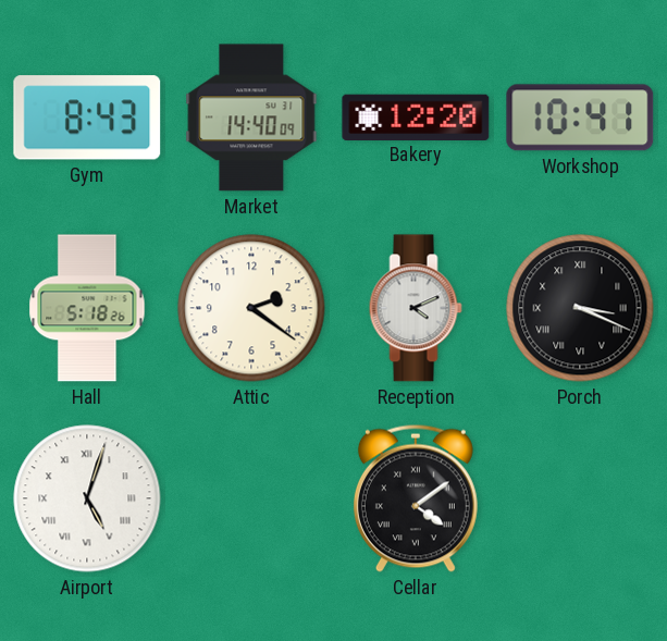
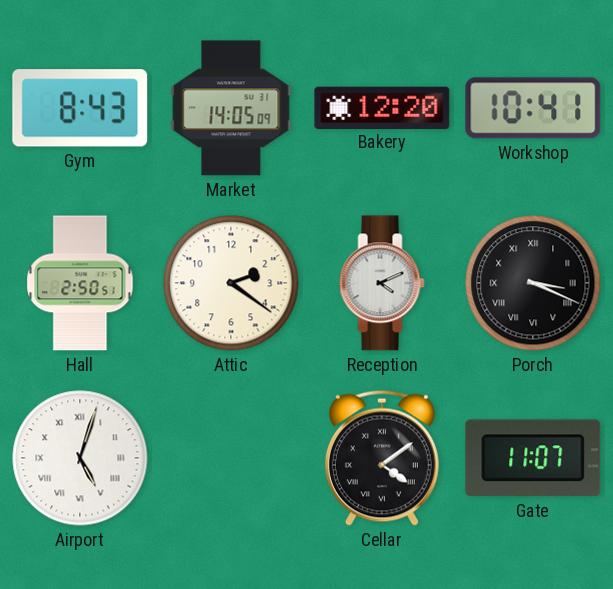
Market: 14:40 -> 14:05 (231, 108)
Hall: 5:18 -> 2:50 (80, 283)
Gate: none -> 11:07 (533, 458)
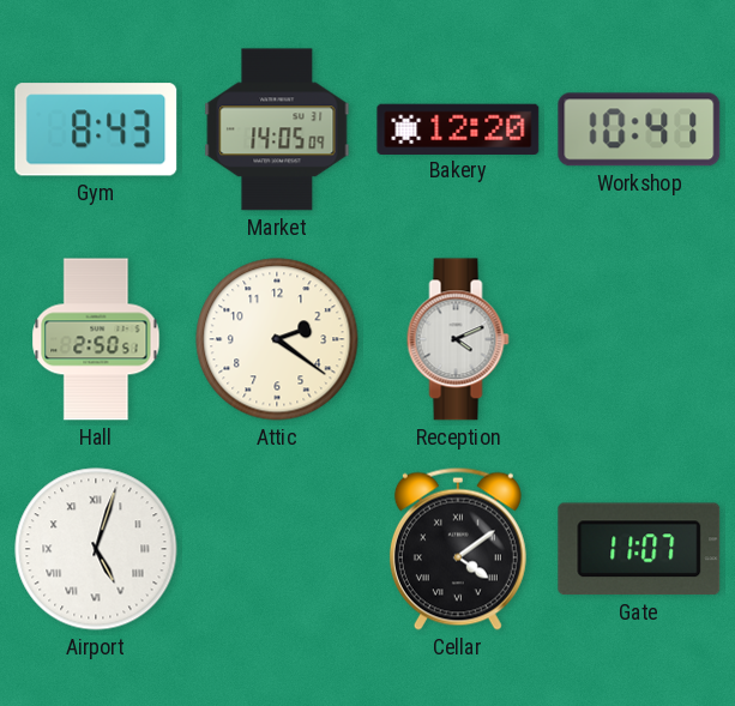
Porch: 3:19 -> none (533, 283)
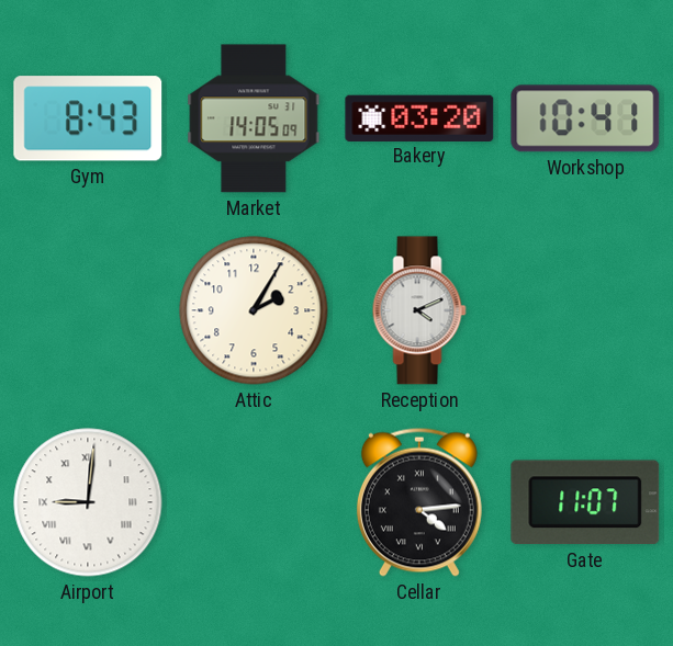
Bakery: 12:20 -> 03:20 (419, 117)
Hall: 2:50 -> none (96, 339)
Attic: 2:21 -> 2:05 (254, 310)
Airport: 5:03 -> 9:01 (88, 502)
Cellar: 4:09 -> 4:14 (419, 502)
